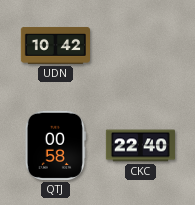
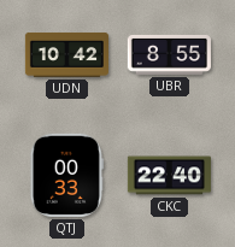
UBR: none -> 8:55 (169, 54)
QTJ: 00:58 -> 00:33 (66, 175)
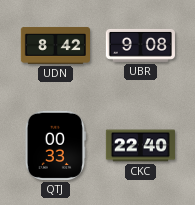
UDN: 10:42 -> 8:42 (55, 45)
UBR: 8:55 -> 9:08 (140, 45)
